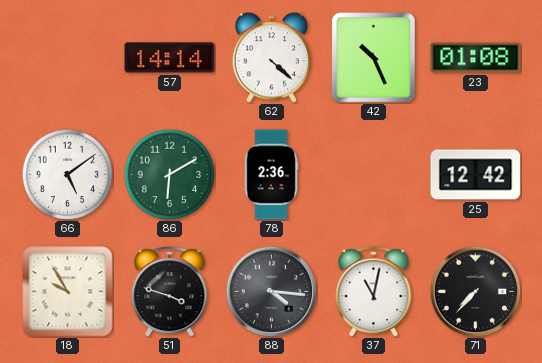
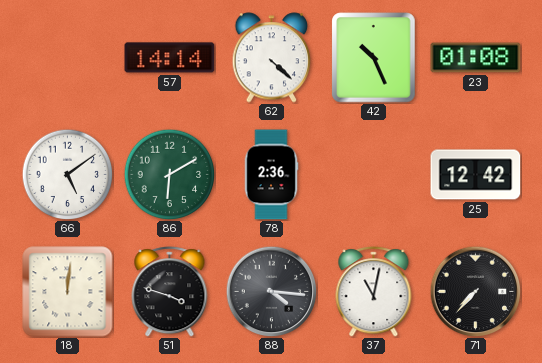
18: 9:55 -> 12:01 (68, 292)
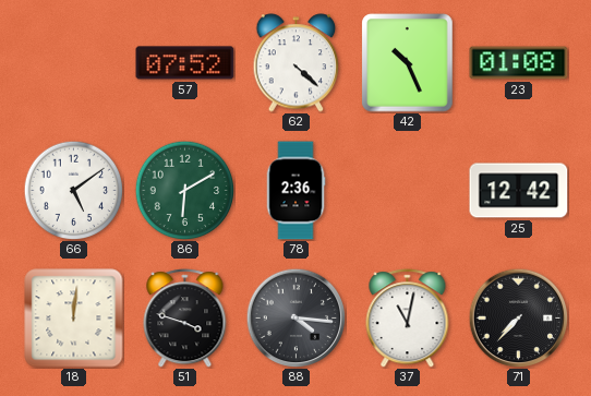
57: 14:14 -> 07:52 (185, 63)
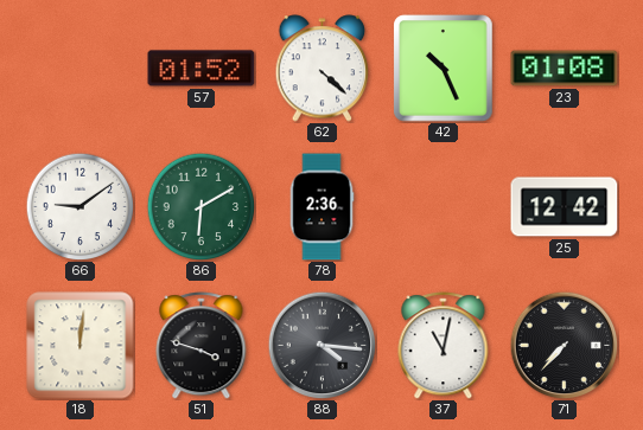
57: 07:52 -> 01:52 (202, 69)
66: 5:09 -> 9:09 (79, 206)
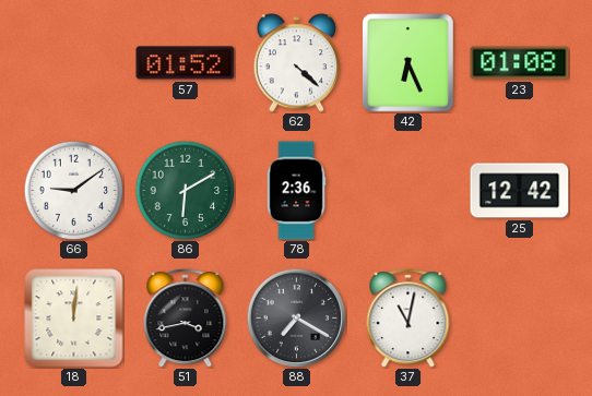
42: 10:26 -> 6:26 (409, 63)
51: 3:48 -> 3:43 (186, 319)
88: 4:16 -> 7:20 (296, 317)
71: 7:37 -> none (564, 345)
